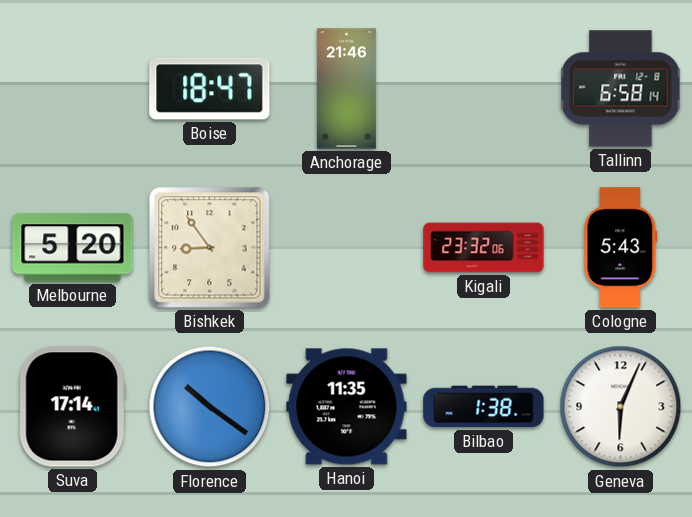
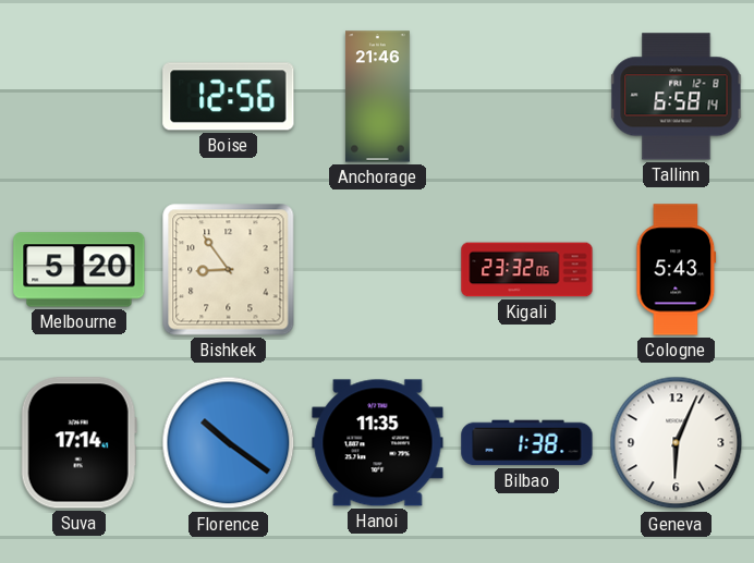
Boise: 18:47 -> 12:56 (229, 97)
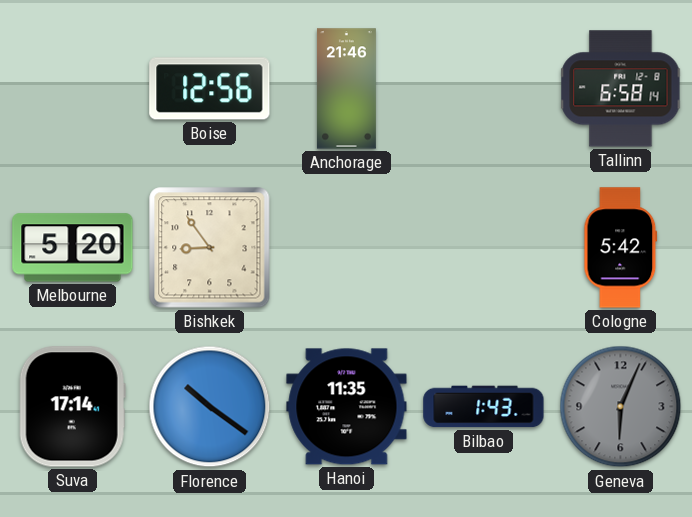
Kigali: 23:32 -> none (527, 270)
Cologne: 5:43 -> 5:42 (621, 248)
Bilbao: 1:38 -> 1:43 (484, 407)
Geneva dial: white -> grey (621, 407)
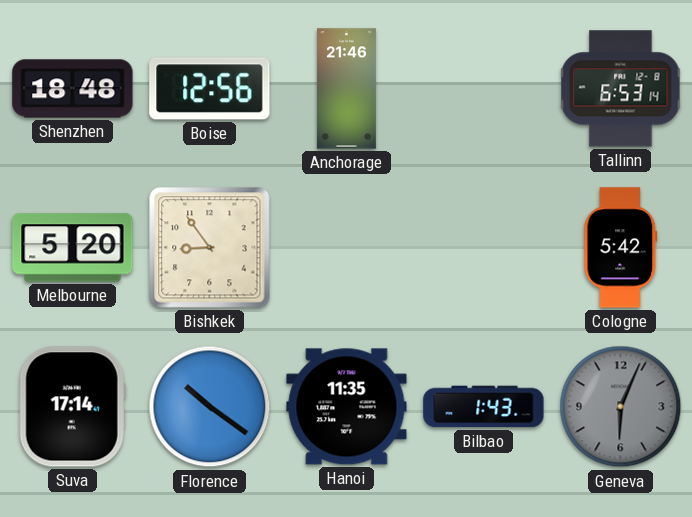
Shenzhen: none -> 18:48 (73, 89)
Tallinn: 6:58 -> 6:53 (621, 89)
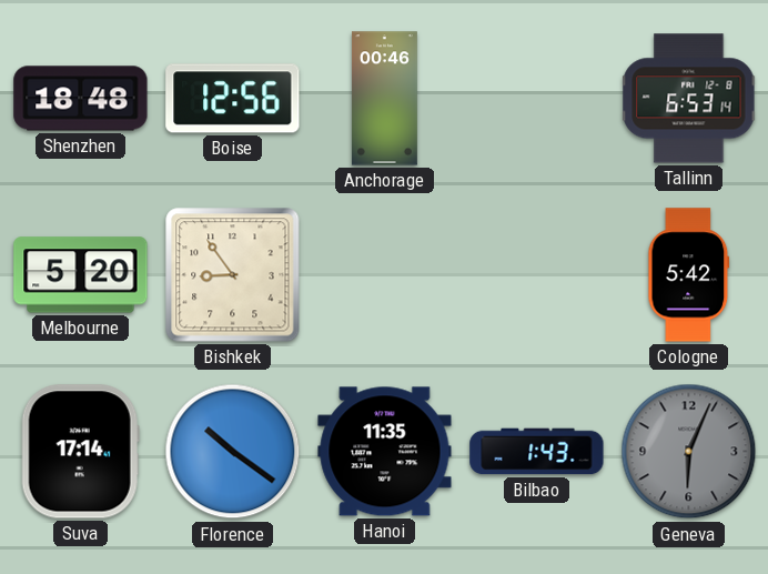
Anchorage: 21:46 -> 00:46 (384, 99)
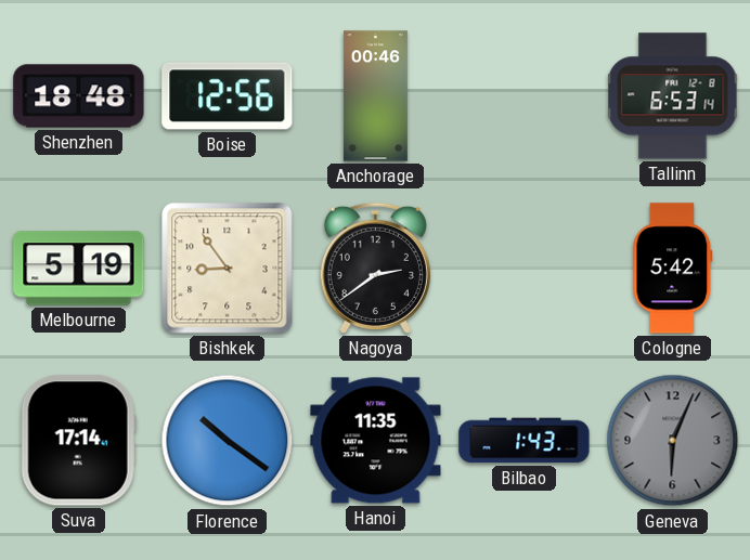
Melbourne: 5:20 -> 5:19 (79, 269)
Nagoya: none -> 2:39 (375, 268)
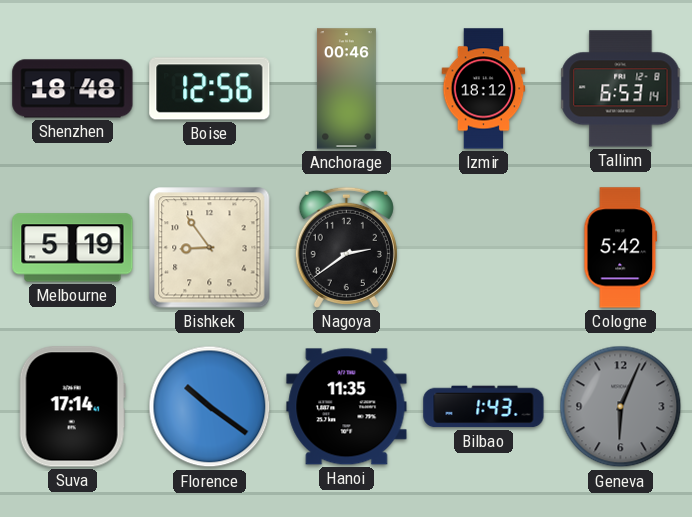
Izmir: none -> 18:12 (484, 89)
